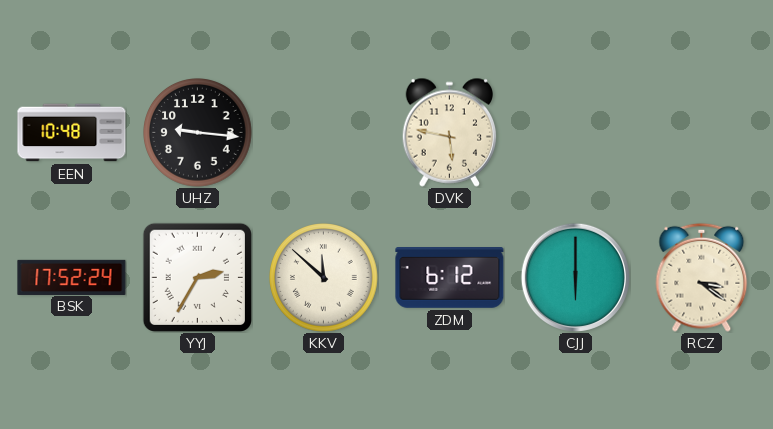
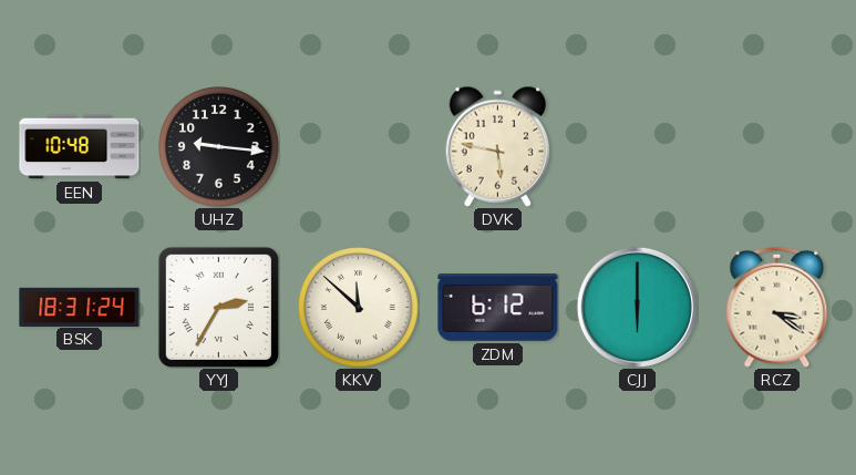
BSK: 17:52 -> 18:31 (80, 307)
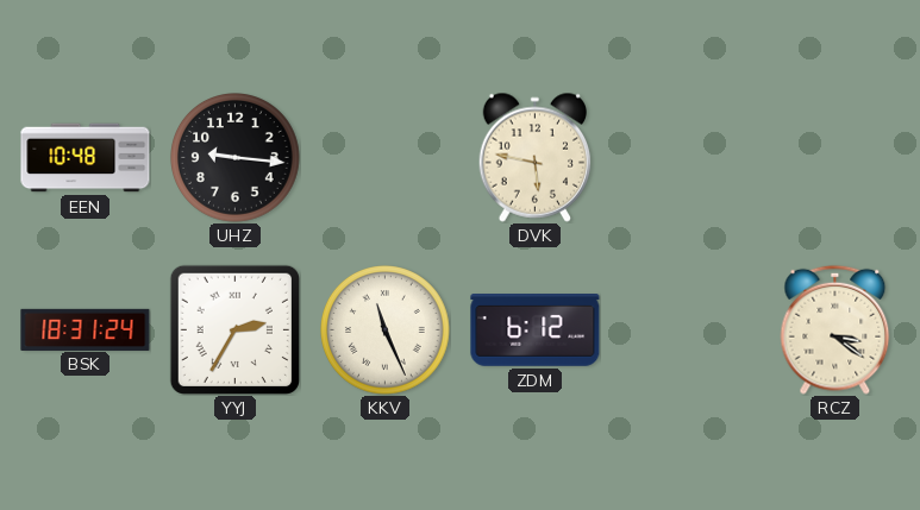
KKV: 11:52 -> 11:26 (386, 330)
CJJ: 6:00 -> none (637, 307)
